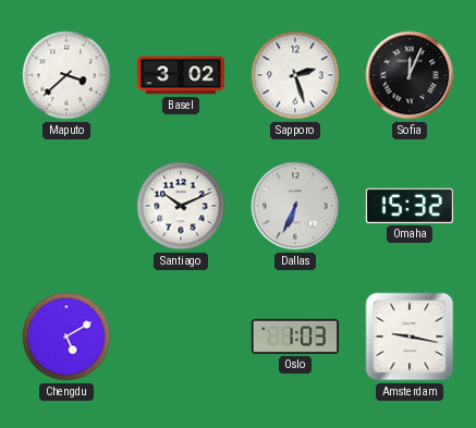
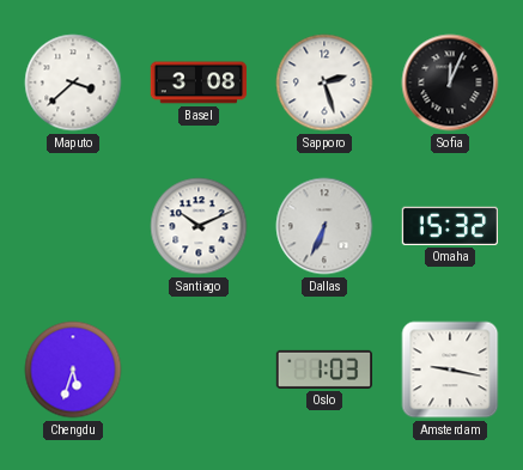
Basel: 3:02 -> 3:08 (197, 83)
Chengdu: 5:10 -> 5:33 (73, 370)
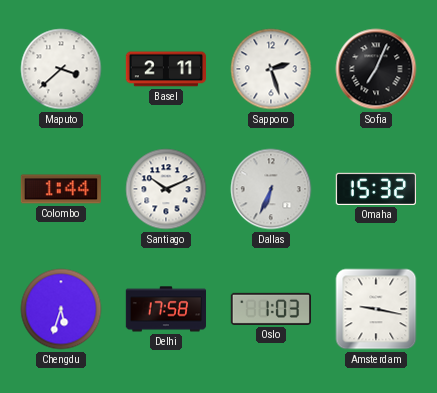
Basel: 3:08 -> 2:11 (165, 69)
Sofia: 12:04 -> 7:04 (376, 69)
Colombo: none -> 1:44 (60, 189)
Delhi: none -> 17:58 (166, 309)
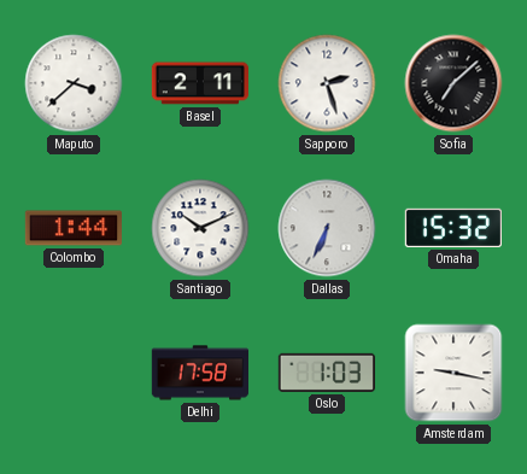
Sofia: 7:04 -> 7:08 (453, 83)
Chengdu: 5:33 -> none (61, 309)
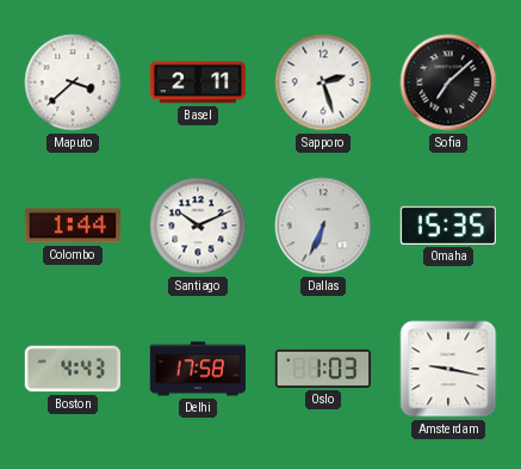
Omaha: 15:32 -> 15:35 (447, 226)
Boston: none -> 4:43 (73, 369)
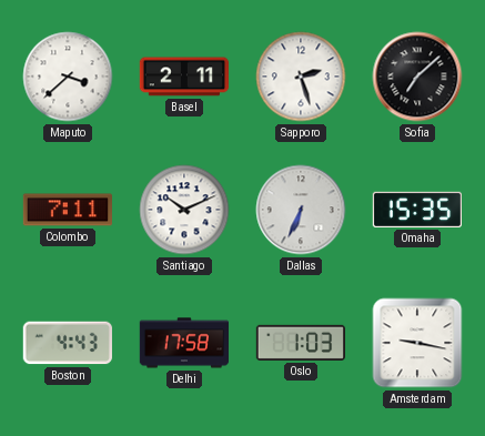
Colombo: 1:44 -> 7:11 (67, 210)
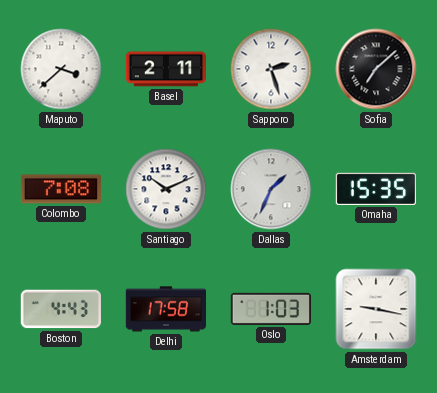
Colombo: 7:11 -> 7:08 (60, 189)
Dallas: 6:34 -> 1:34 (271, 189)
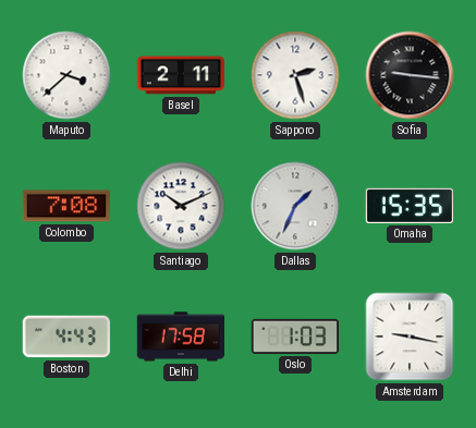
Sofia: 7:08 -> 9:16 (410, 75)
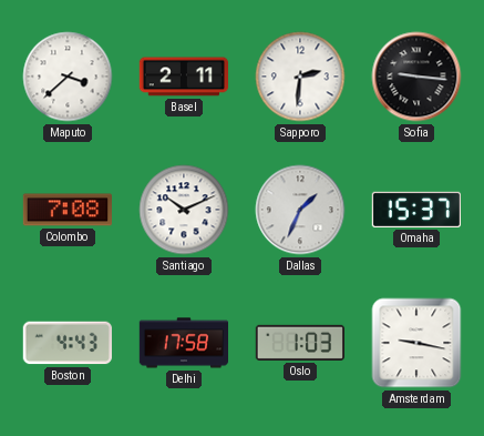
Sapporo: 2:27 -> 2:31 (300, 77)
Omaha: 15:35 -> 15:37 (415, 210)
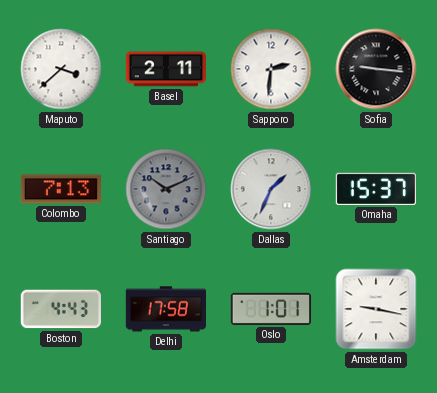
Colombo: 7:08 -> 7:13 (60, 189)
Santiago dial: white -> grey (166, 189)
Oslo: 1:03 -> 1:01 (270, 309)
